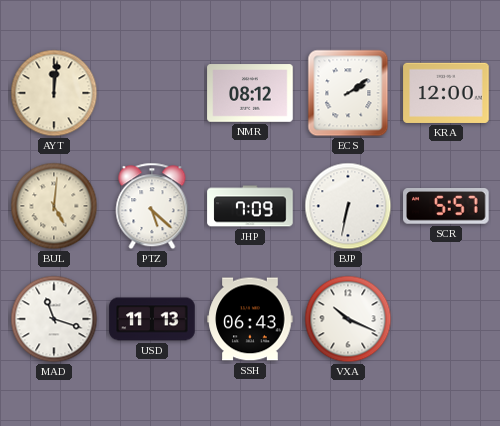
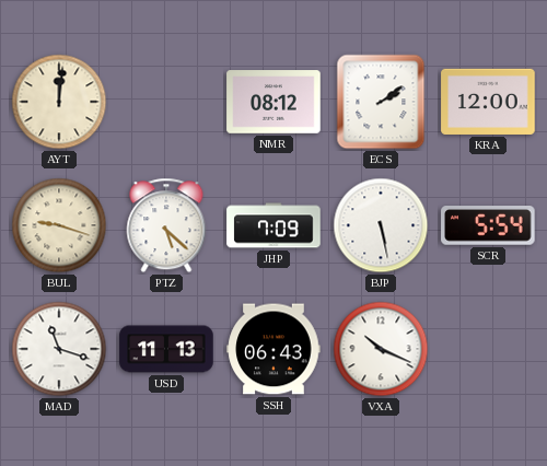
BUL: 5:01 -> 9:18 (59, 225)
BJP: 6:32 -> 5:28 (381, 225)
SCR: 5:57 -> 5:54 (488, 226)
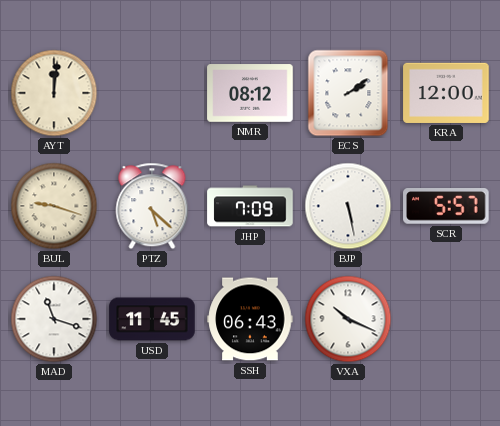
SCR: 5:54 -> 5:57 (446, 207)
USD: 11:13 -> 11:45 (152, 319)
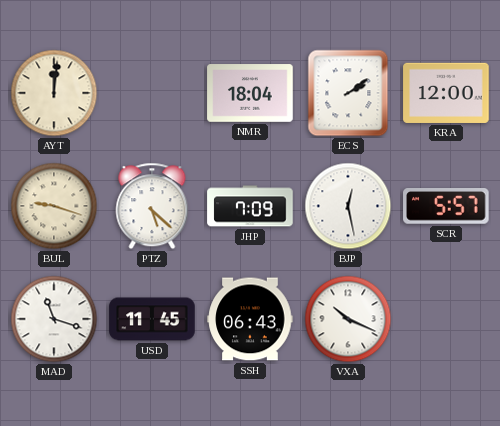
NMR: 08:12 -> 18:04 (250, 93)
BJP: 5:28 -> 12:28 (348, 206)
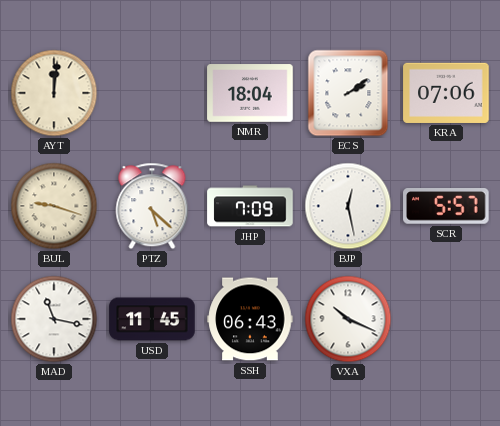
KRA: 12:00 -> 07:06 (446, 93)
MAD: 11:18 -> 11:17 (54, 319)
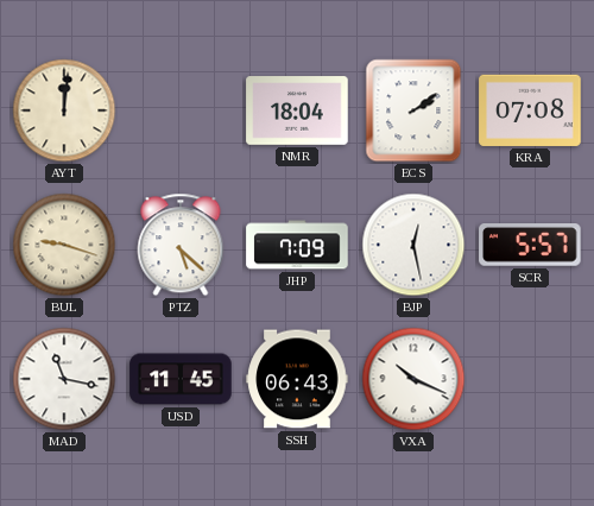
KRA: 07:06 -> 07:08 (530, 110)
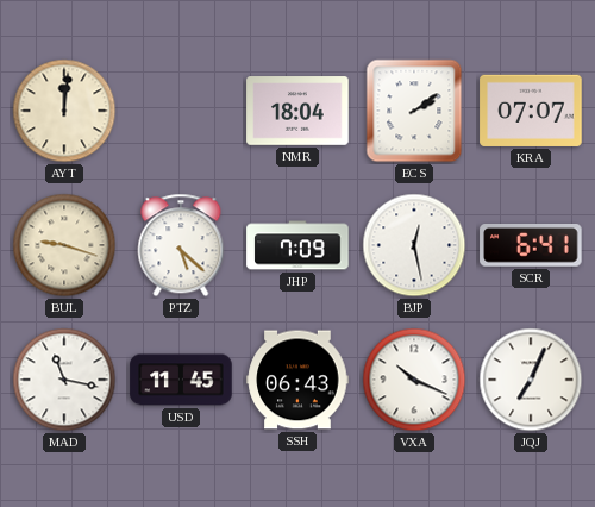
KRA: 07:08 -> 07:07 (531, 111)
SCR: 5:57 -> 6:41 (531, 246)
JQJ: none -> 7:04 (531, 380)
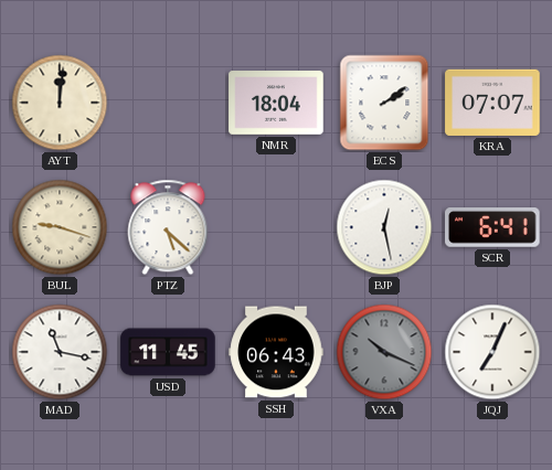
JHP: 7:09 -> none (297, 245)
VXA dial: white -> grey (384, 352)
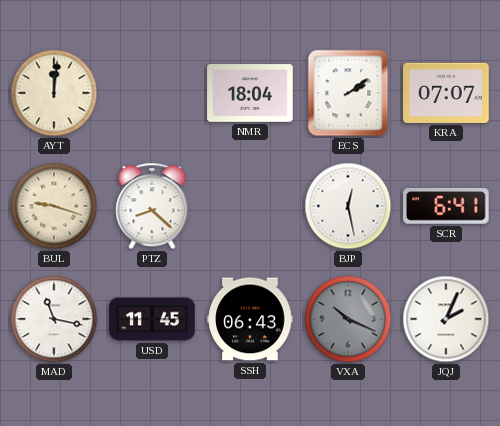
PTZ: 5:22 -> 8:22 (152, 206)
JQJ: 7:04 -> 2:04 (446, 319)
